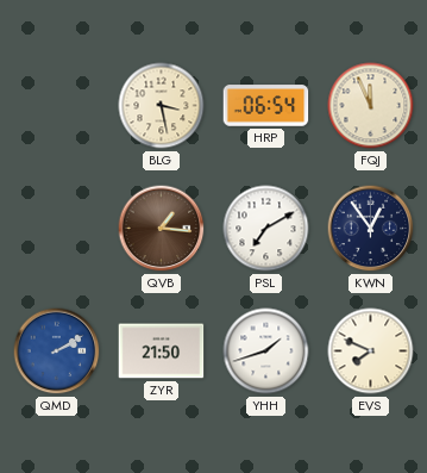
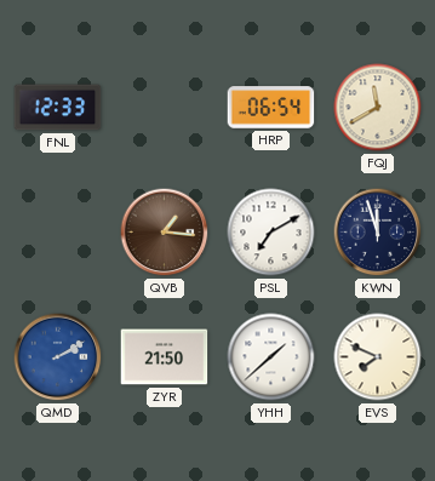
FNL: none -> 12:33 (58, 108)
BLG: 3:28 -> none (162, 106)
FQJ: 11:56 -> 11:40 (378, 108)
KWN: 12:54 -> 11:57 (378, 233)
YHH: 1:42 -> 1:38 (271, 357)
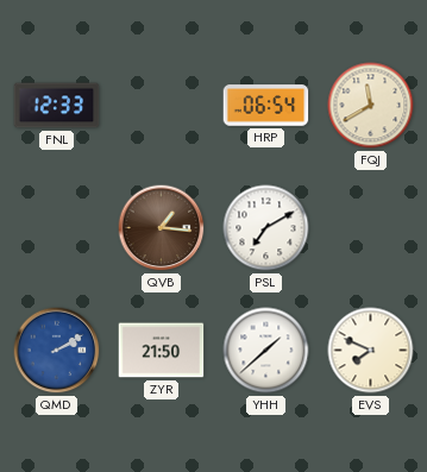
KWN: 11:57 -> none (378, 233)
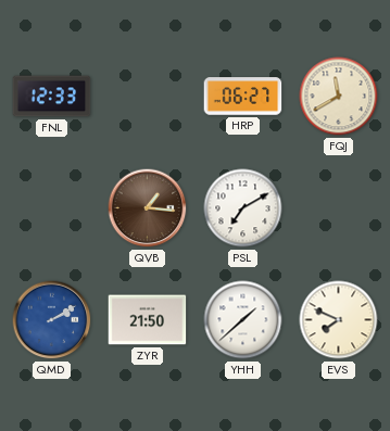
HRP: 06:54 -> 06:27 (243, 97)
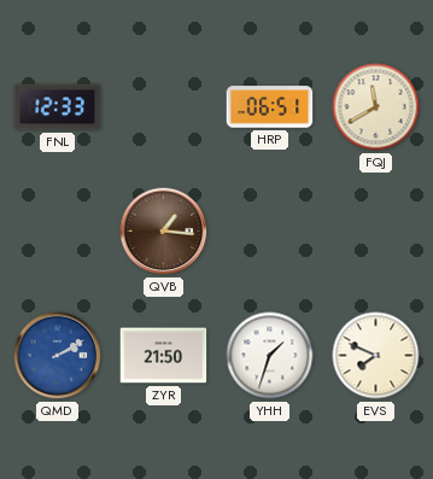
HRP: 06:27 -> 06:51 (270, 107)
PSL: 7:10 -> none (243, 208)
YHH: 1:38 -> 1:33 (270, 356)
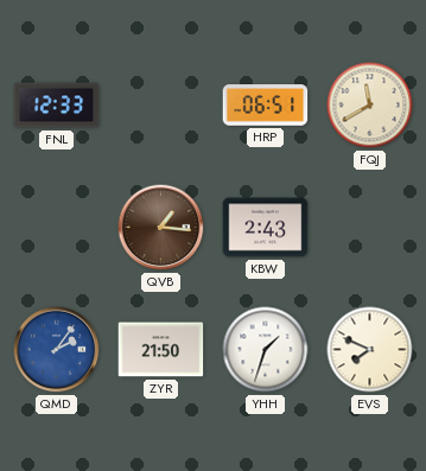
KBW: none -> 2:43 (266, 228)
QMD: 2:10 -> 2:06 (57, 350)
